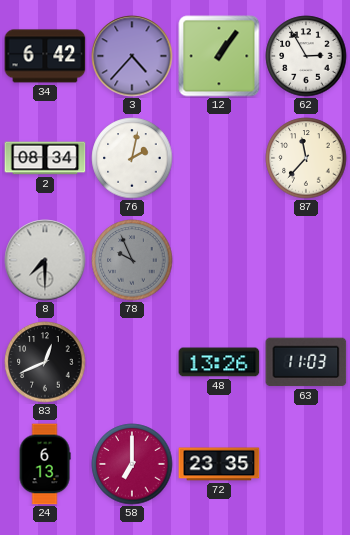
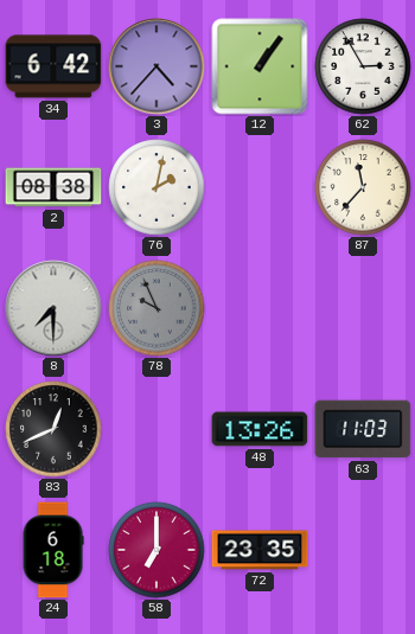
2: 08:34 -> 08:38 (53, 187)
24: 6:13 -> 6:18 (53, 550)
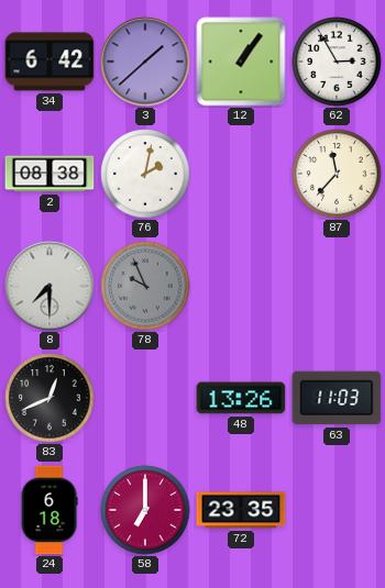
3: 4:37 -> 1:38 (145, 62)
